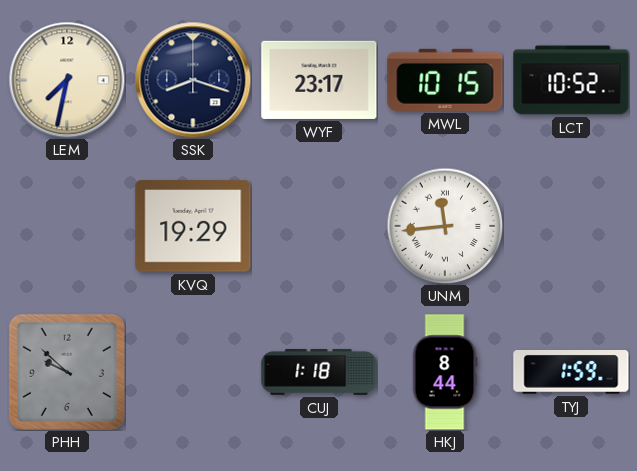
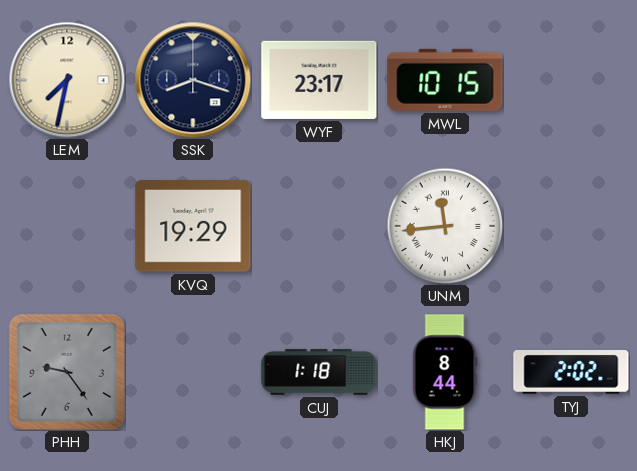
LCT: 10:52 -> none (571, 80)
PHH: 9:52 -> 9:24 (67, 372)
TYJ: 1:59 -> 2:02 (571, 373)
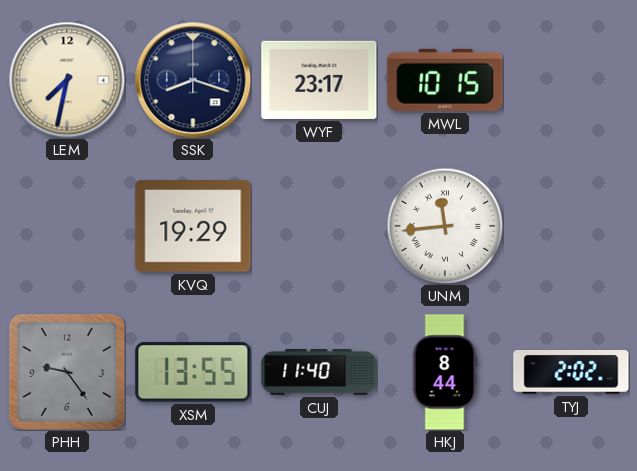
XSM: none -> 13:55 (193, 372)
CUJ: 1:18 -> 11:40 (319, 372)
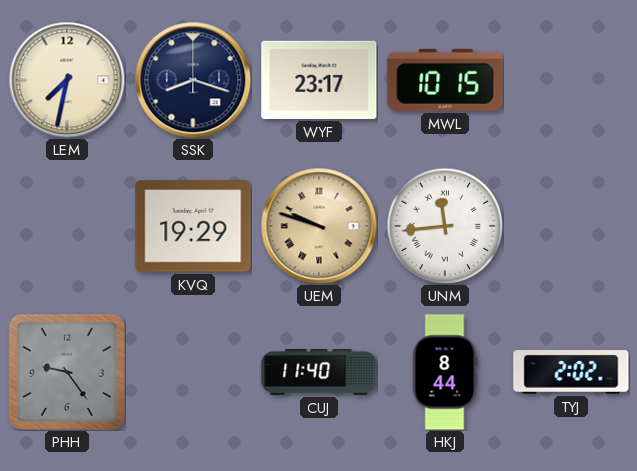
UEM: none -> 9:48 (319, 226)
XSM: 13:55 -> none (193, 372)
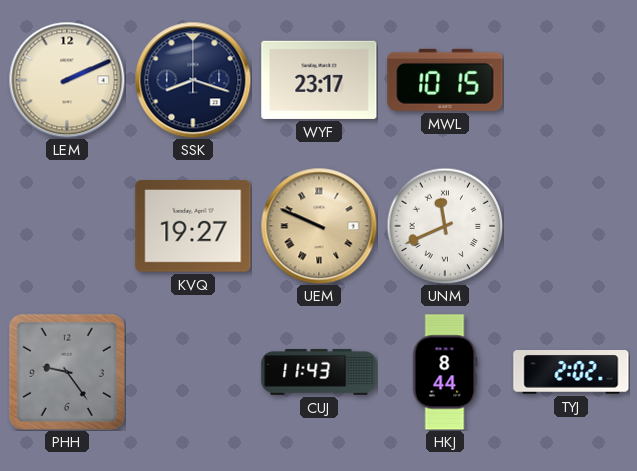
LEM: 7:32 -> 2:11 (67, 80)
KVQ: 19:29 -> 19:27 (193, 226)
UEM: 9:48 -> 9:49 (319, 226)
UNM: 11:44 -> 11:41 (445, 226)
CUJ: 11:40 -> 11:43 (319, 372)
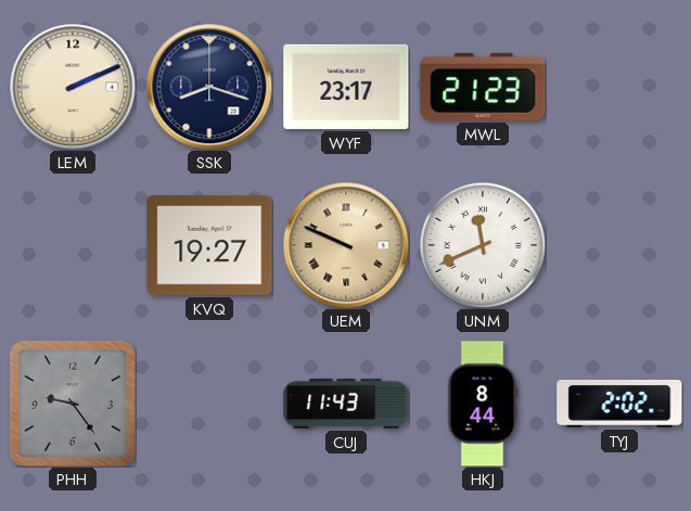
MWL: 10:15 -> 21:23 (483, 87)
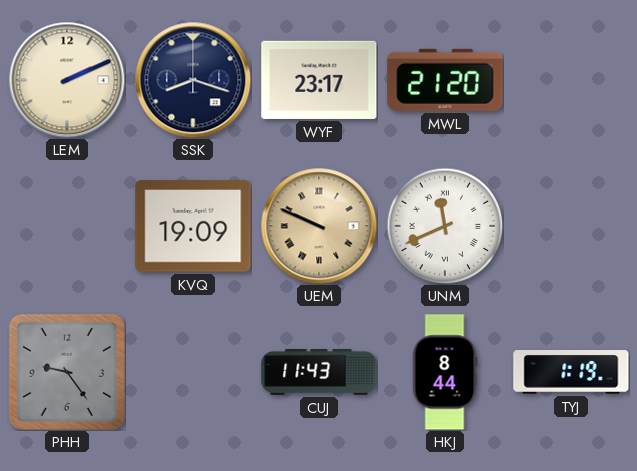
MWL: 21:23 -> 21:20 (445, 80)
KVQ: 19:27 -> 19:09 (193, 226)
TYJ: 2:02 -> 1:19 (571, 373)
